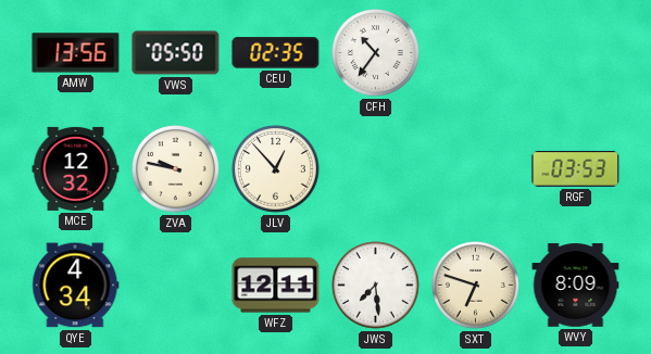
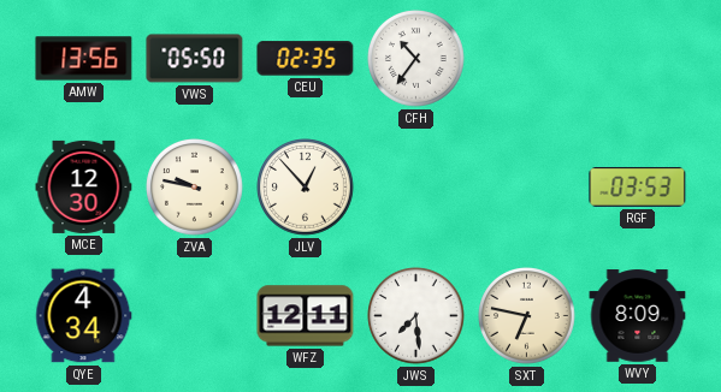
MCE: 12:32 -> 12:30 (84, 186)
SXT: 6:48 -> 6:47 (527, 316)
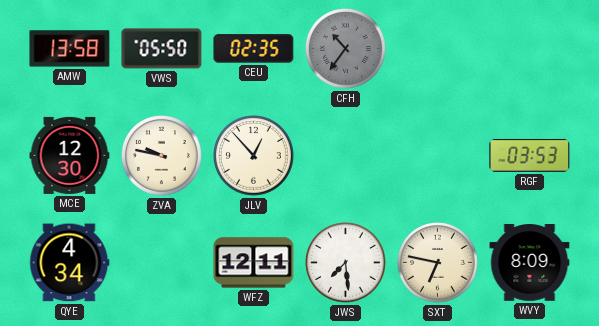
AMW: 13:56 -> 13:58 (70, 49)
CFH dial: white -> grey (346, 49)
